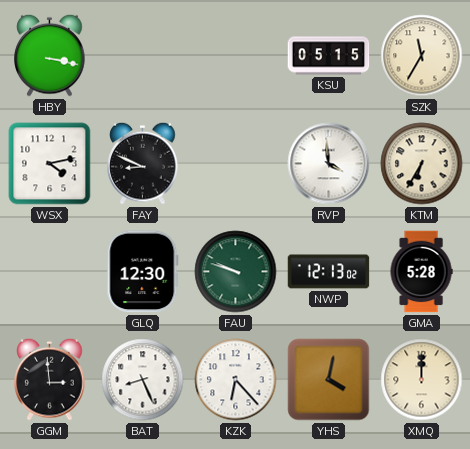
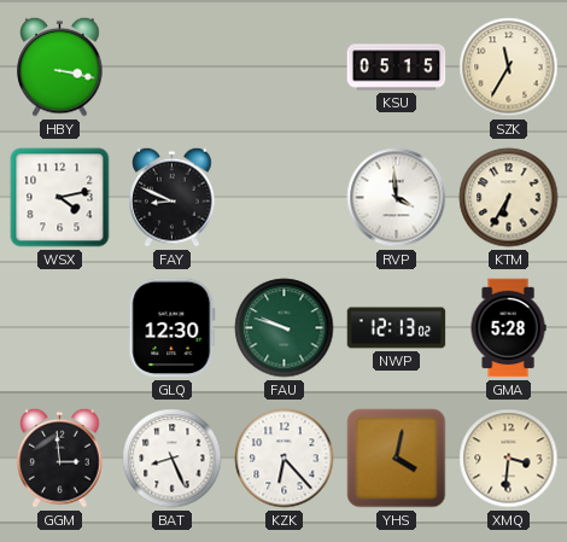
XMQ: 12:00 -> 3:31 (509, 459)
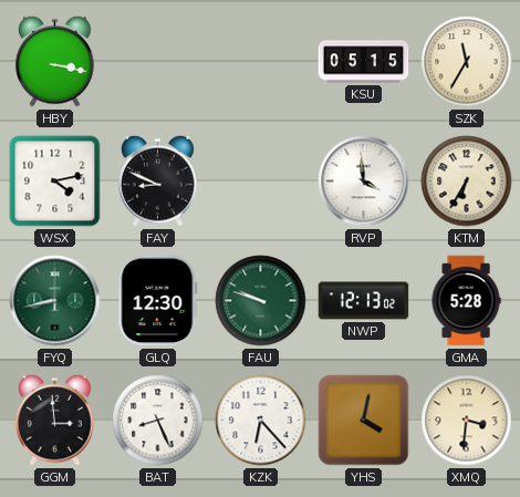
FYQ: none -> 8:43 (55, 301)
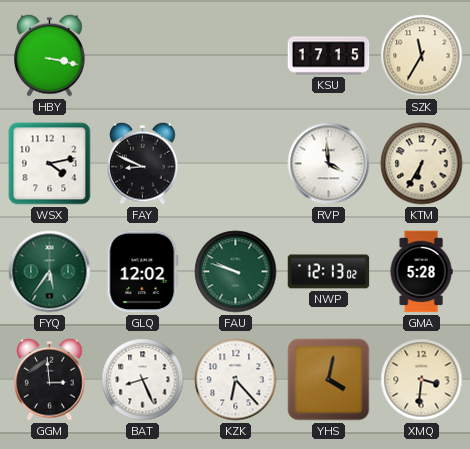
KSU: 05:15 -> 17:15 (329, 56)
FYQ: 8:43 -> 5:36 (50, 272)
GLQ: 12:30 -> 12:02 (143, 272)
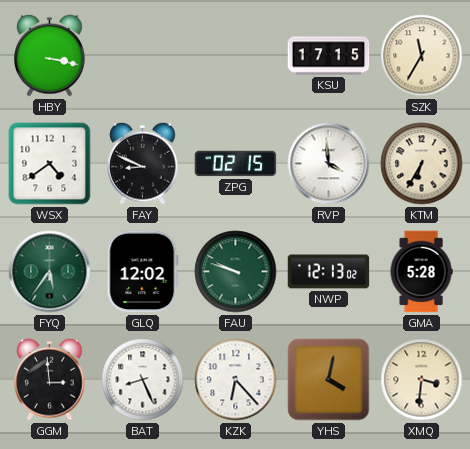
WSX: 4:13 -> 4:39 (50, 164)
ZPG: none -> 02:15 (236, 164)
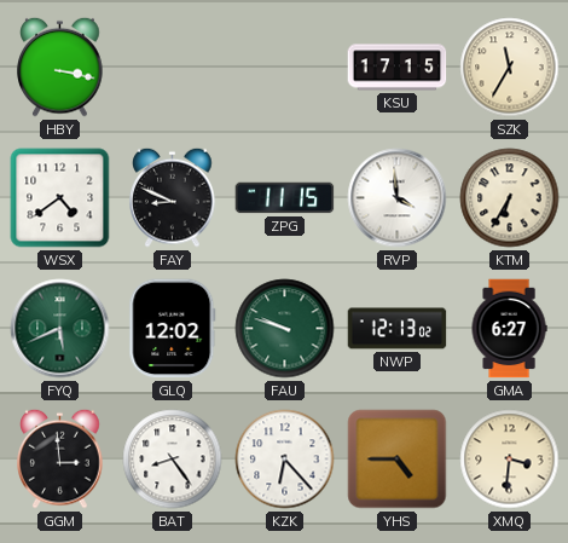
ZPG: 02:15 -> 11:15 (285, 198)
FYQ: 5:36 -> 5:41 (60, 329)
GMA: 5:28 -> 6:27 (509, 329)
BAT: 8:26 -> 8:24 (173, 460)
YHS: 4:02 -> 4:45 (398, 460)
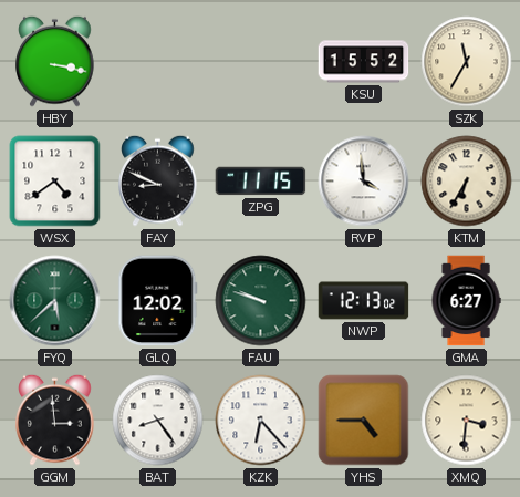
KSU: 17:15 -> 15:52 (364, 62)
FYQ: 5:41 -> 5:38 (55, 301)
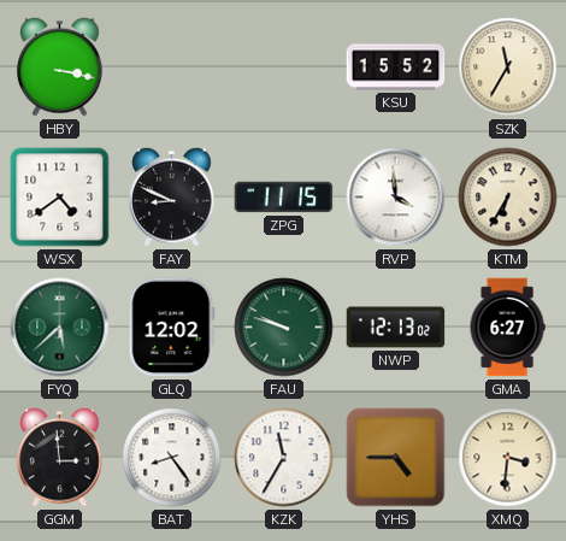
KZK: 6:23 -> 11:35 (284, 458)
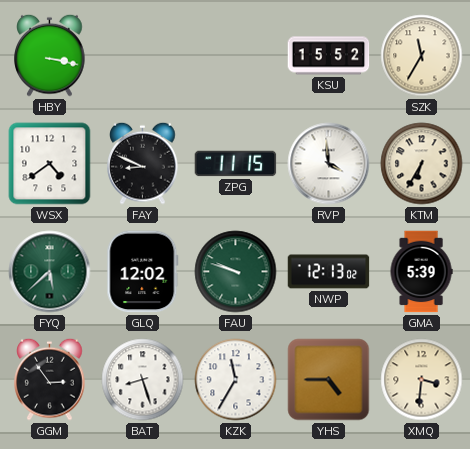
GMA: 6:27 -> 5:39 (421, 272)
GGM: 2:59 -> 2:54 (50, 379)
BAT: 8:24 -> 8:27 (143, 380)
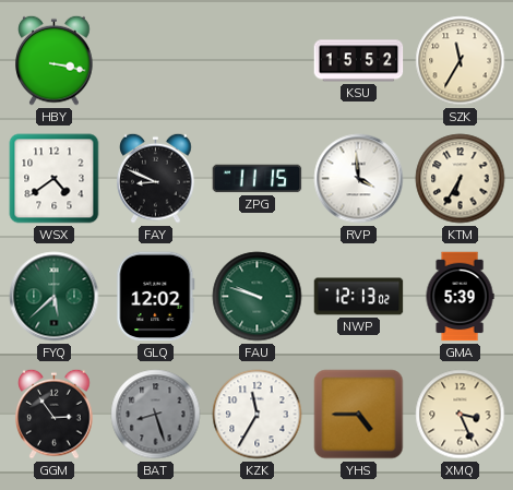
BAT dial: white -> grey (156, 415)
XMQ: 3:31 -> 3:26 (461, 415)
